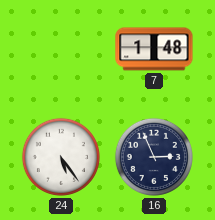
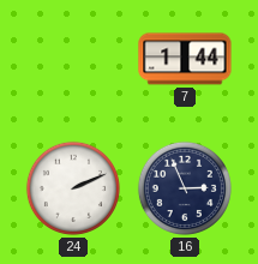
7: 1:48 -> 1:44 (185, 59)
24: 5:24 -> 2:11 (73, 188)
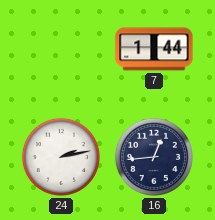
24: 2:11 -> 2:13 (61, 157)
16: 2:56 -> 12:44 (154, 157)
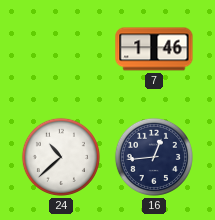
7: 1:44 -> 1:46 (154, 49)
24: 2:13 -> 10:38 (61, 157)
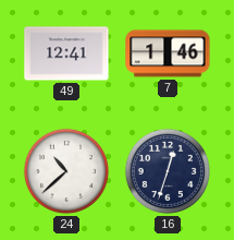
49: none -> 12:41 (66, 53)
16: 12:44 -> 12:33 (168, 171)
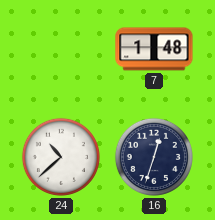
49: 12:41 -> none (66, 53)
7: 1:46 -> 1:48 (154, 49)
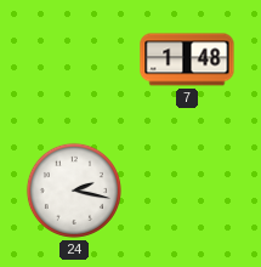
24: 10:38 -> 2:17 (74, 191)
16: 12:33 -> none (154, 157)
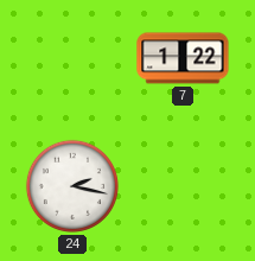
7: 1:48 -> 1:22 (183, 58)
